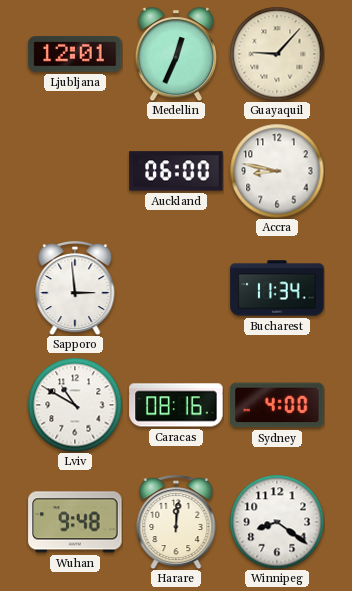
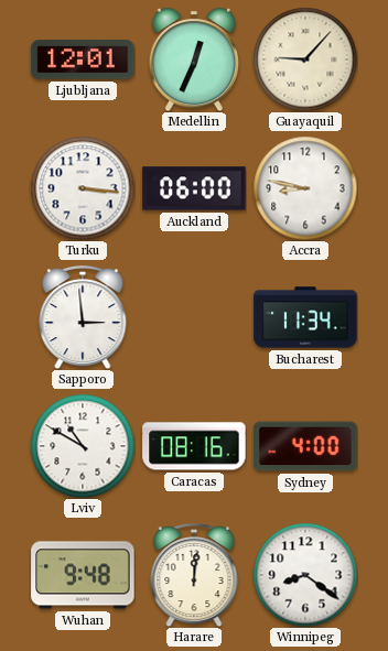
Turku: none -> 3:16 (83, 188)
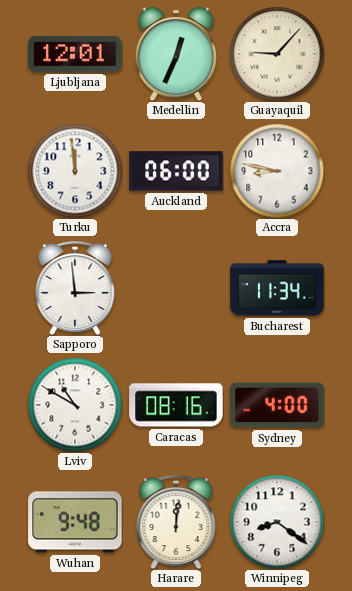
Turku: 3:16 -> 11:59 (75, 171)
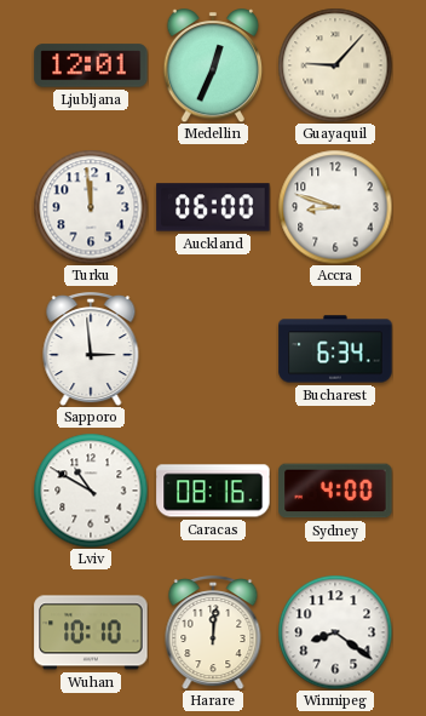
Accra: 8:47 -> 8:48 (335, 207)
Bucharest: 11:34 -> 6:34 (335, 349)
Wuhan: 9:48 -> 10:10 (91, 632)
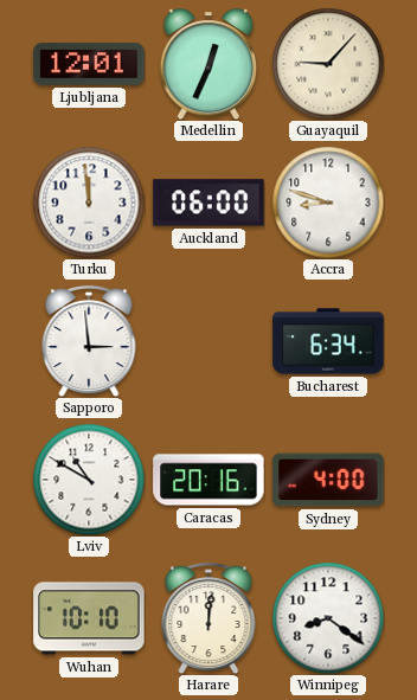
Caracas: 08:16 -> 20:16 (208, 480)
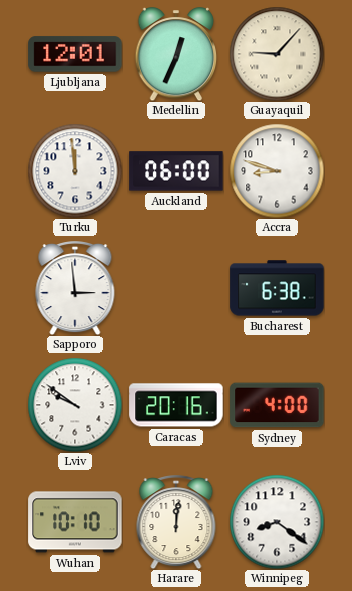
Bucharest: 6:34 -> 6:38 (277, 288)
Lviv: 10:50 -> 9:51 (75, 405)
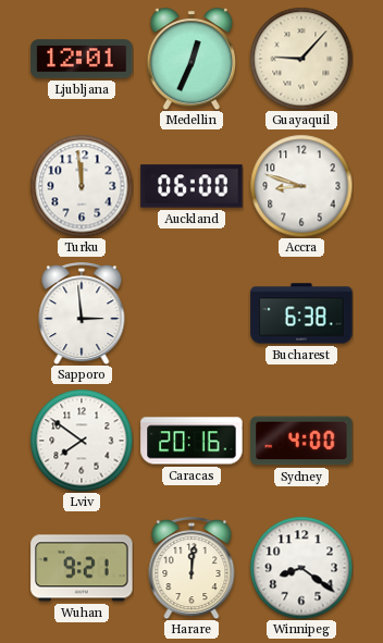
Lviv: 9:51 -> 7:51 (82, 441)
Wuhan: 10:10 -> 9:21 (82, 568)
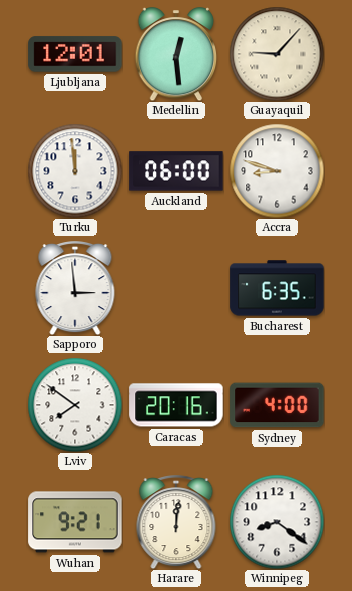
Medellin: 12:34 -> 12:29 (176, 55)
Bucharest: 6:38 -> 6:35 (277, 288)
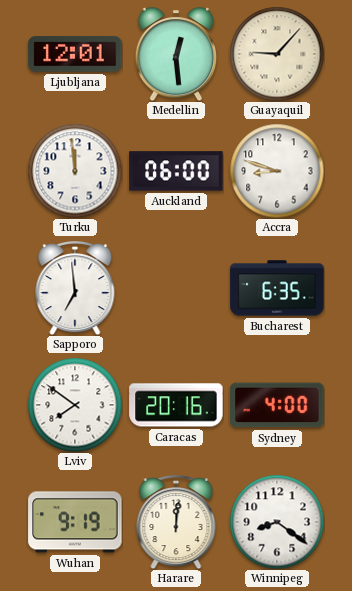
Sapporo: 2:59 -> 6:59 (75, 289)
Wuhan: 9:21 -> 9:19 (75, 522)
